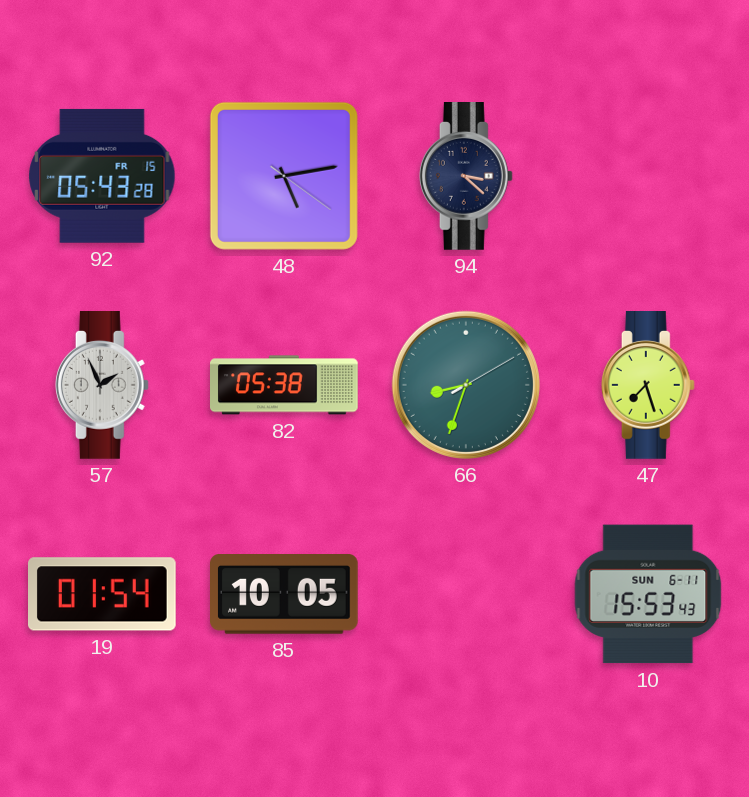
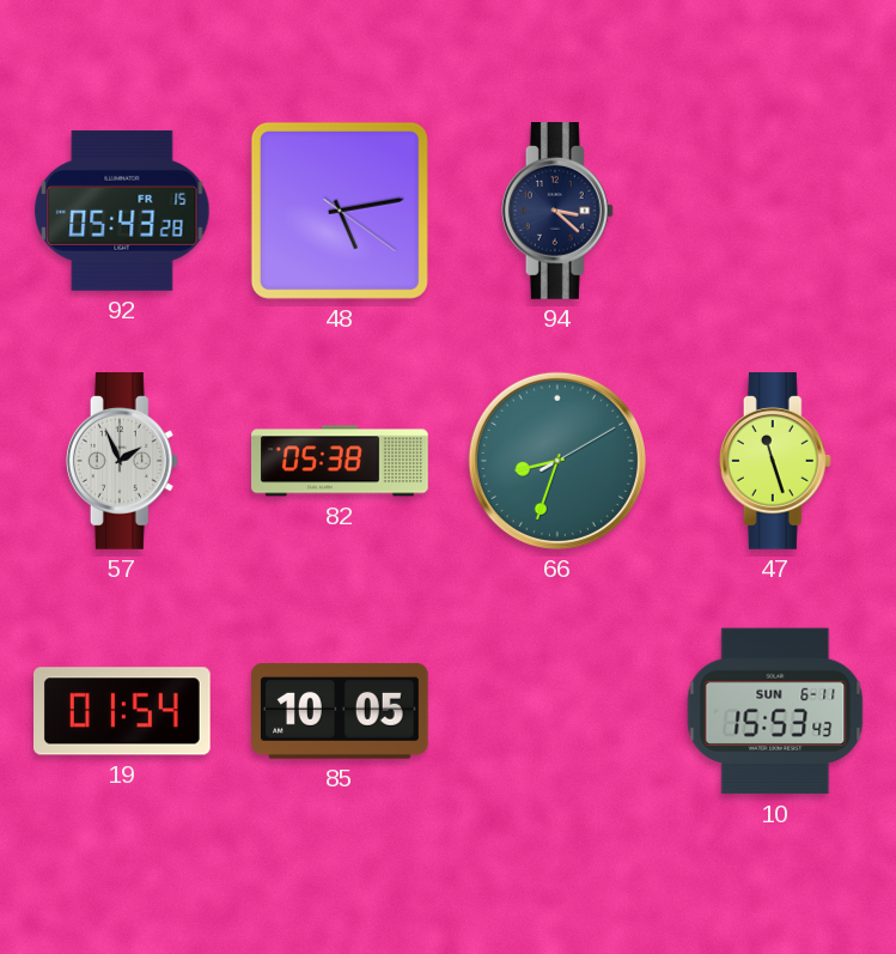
47: 7:27 -> 11:27 (775, 462)
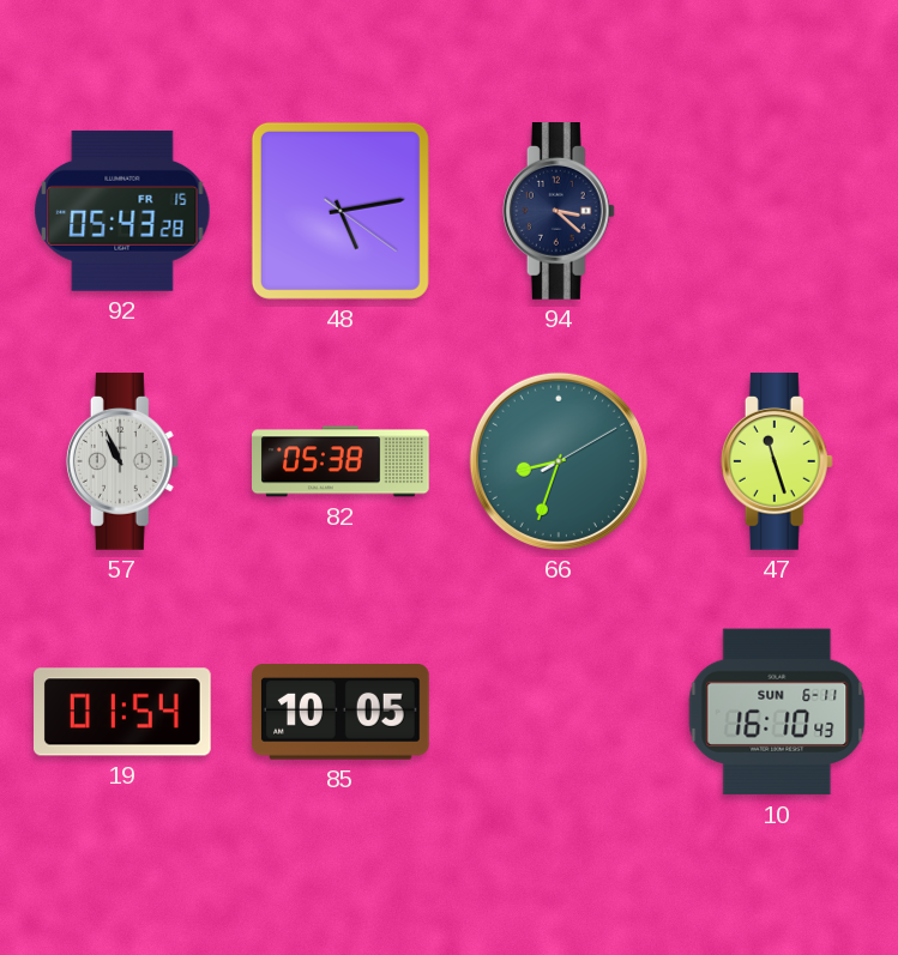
57: 1:56 -> 10:56 (122, 463)
10: 15:53 -> 16:10 (777, 712)
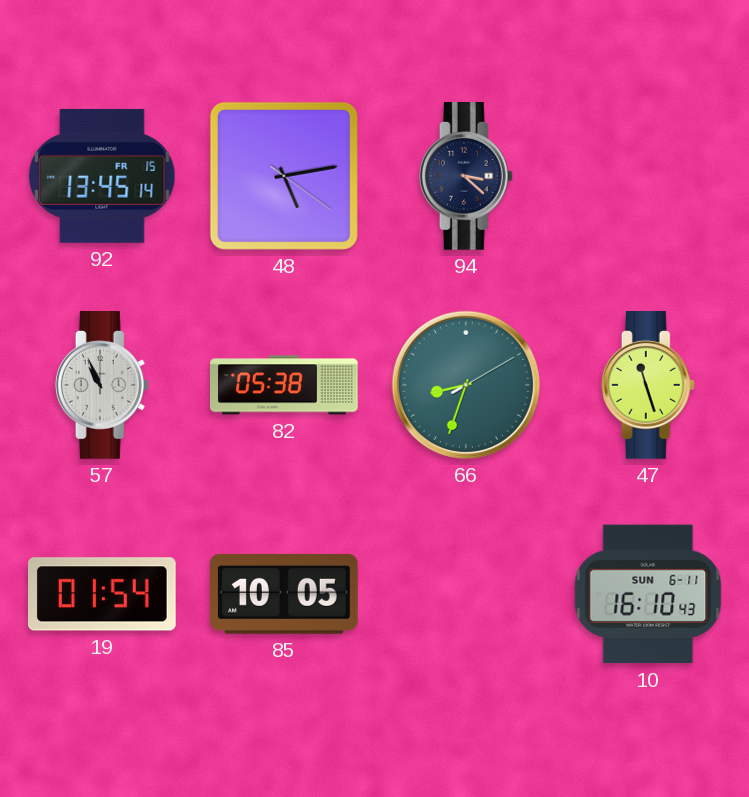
92: 05:43 -> 13:45 (102, 176)
